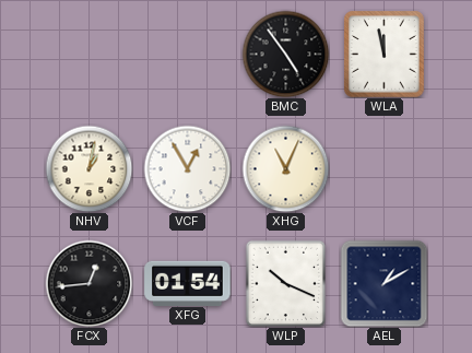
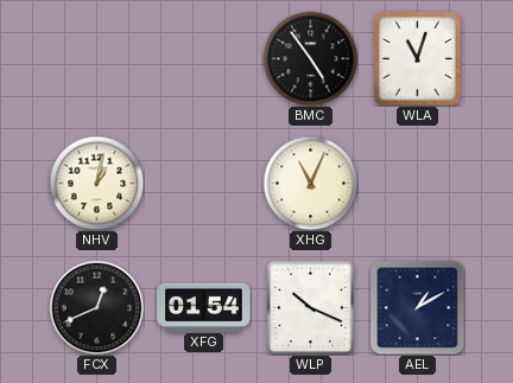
WLA: 11:58 -> 11:03 (418, 59)
VCF: 12:55 -> none (187, 168)
FCX: 12:44 -> 12:41 (96, 307)
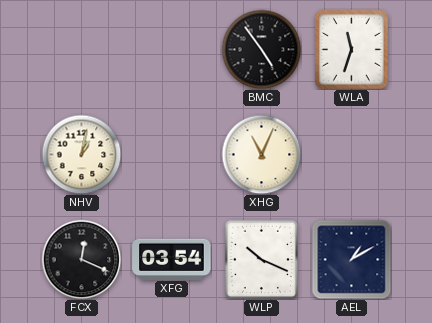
WLA: 11:03 -> 11:33 (352, 50)
FCX: 12:41 -> 12:19 (81, 259)
XFG: 01:54 -> 03:54 (172, 259)
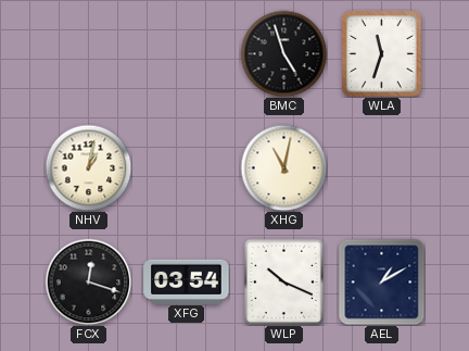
BMC: 4:54 -> 4:57 (283, 53)
XHG: 11:04 -> 11:02 (283, 167)
FCX: 12:19 -> 12:18 (88, 281)
